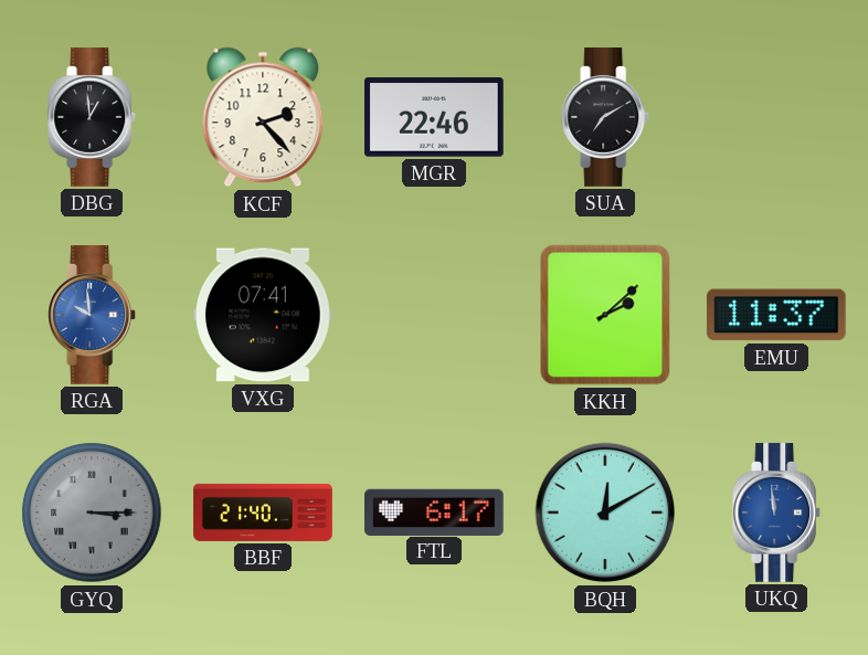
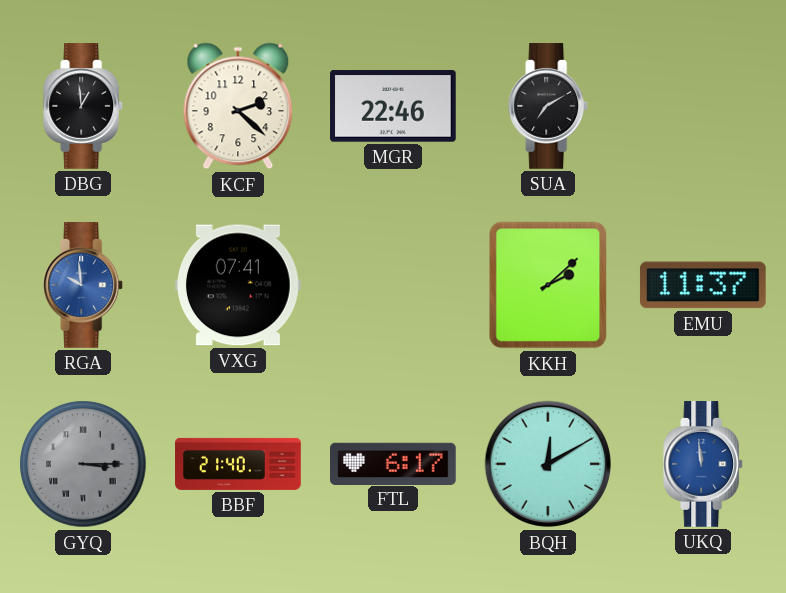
KCF: 2:23 -> 2:22 (238, 106)
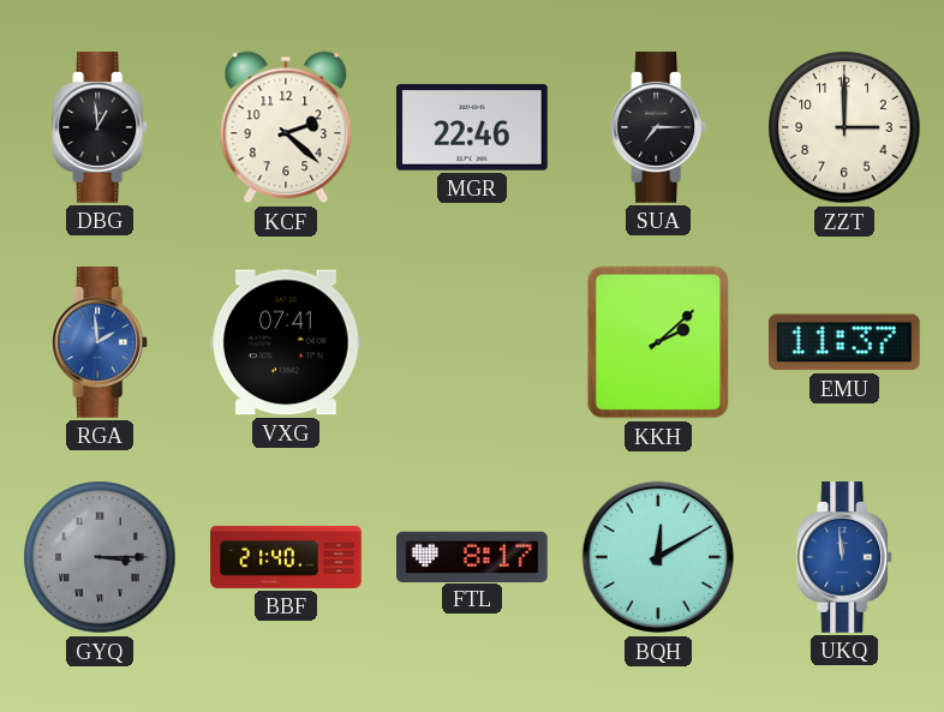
SUA: 7:10 -> 7:15 (659, 127)
ZZT: none -> 3:00 (844, 127)
RGA: 9:59 -> 1:59 (101, 342)
FTL: 6:17 -> 8:17 (473, 556)
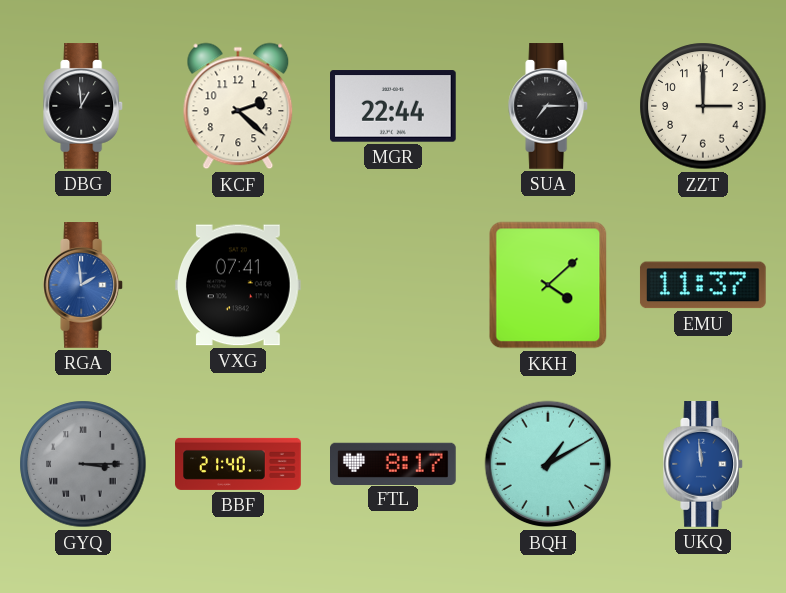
MGR: 22:46 -> 22:44 (394, 106)
KKH: 2:08 -> 4:08 (548, 285)
BQH: 12:10 -> 1:10 (548, 464)
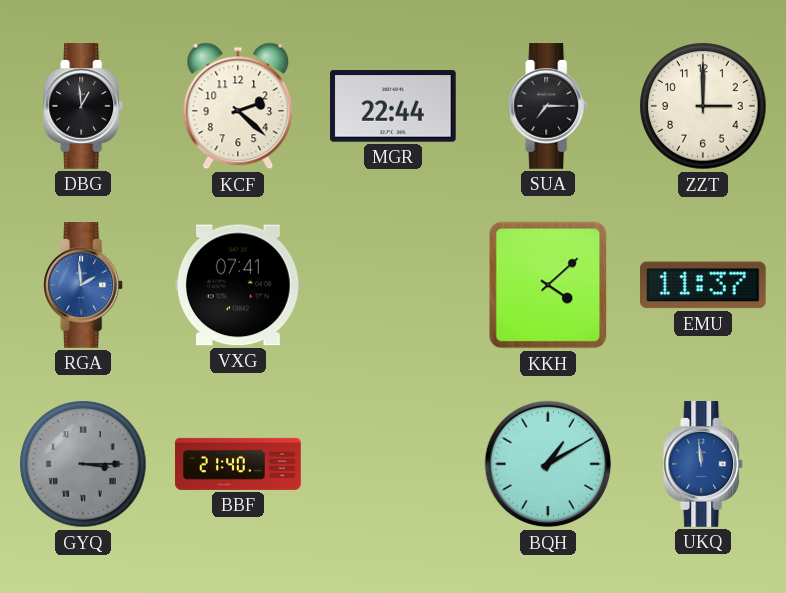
FTL: 8:17 -> none (394, 463)
